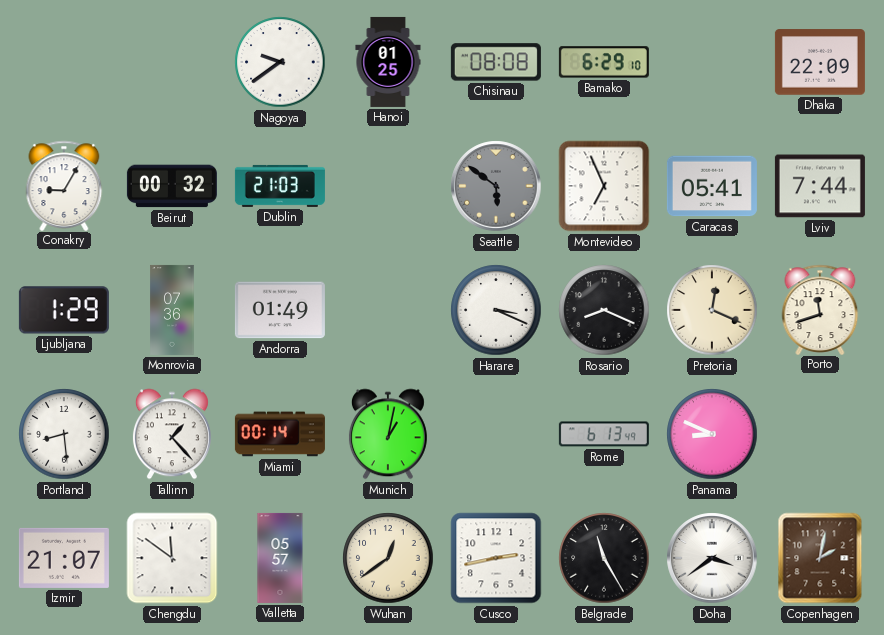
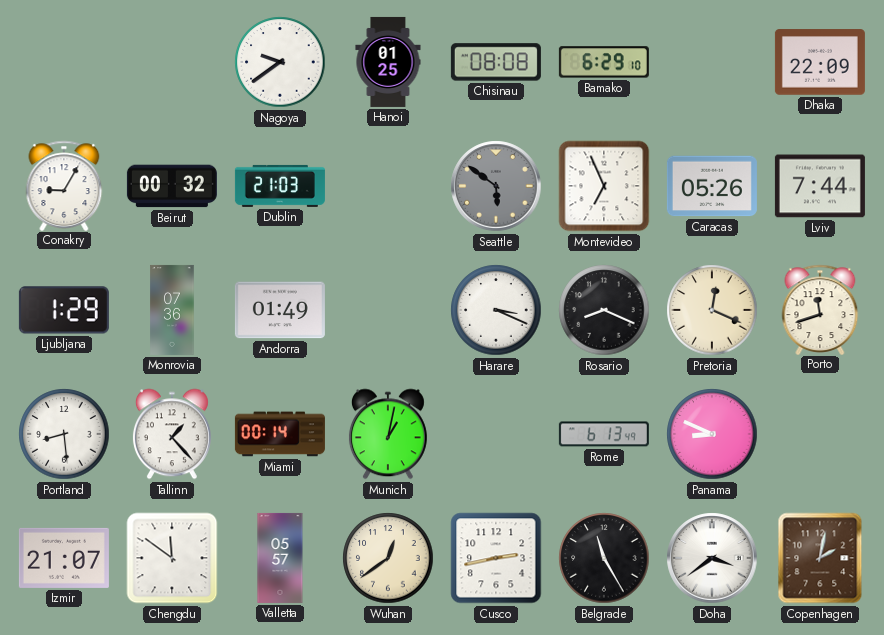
Caracas: 05:41 -> 05:26 (712, 186)
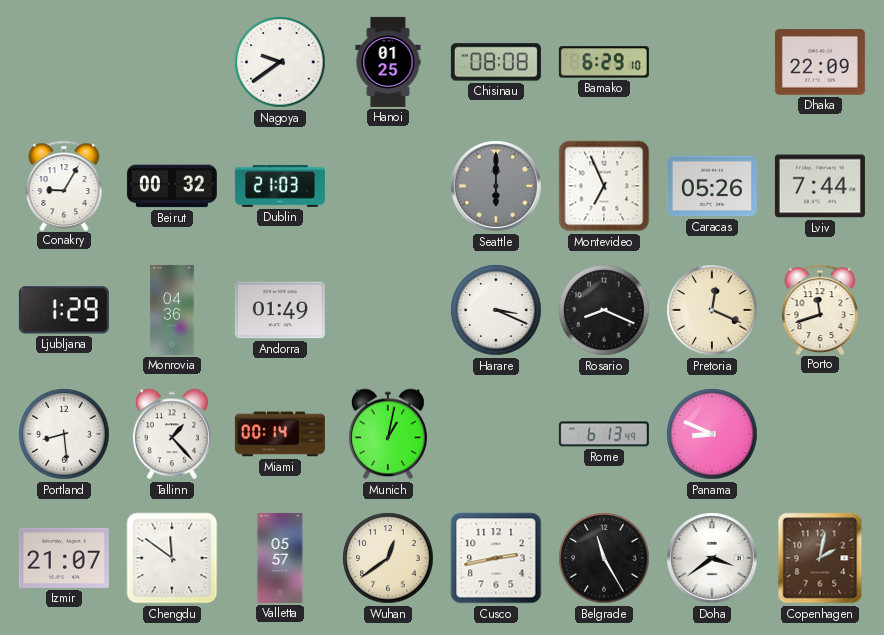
Seattle: 5:51 -> 6:00 (496, 186)
Monrovia: 07:36 -> 04:36 (172, 310)
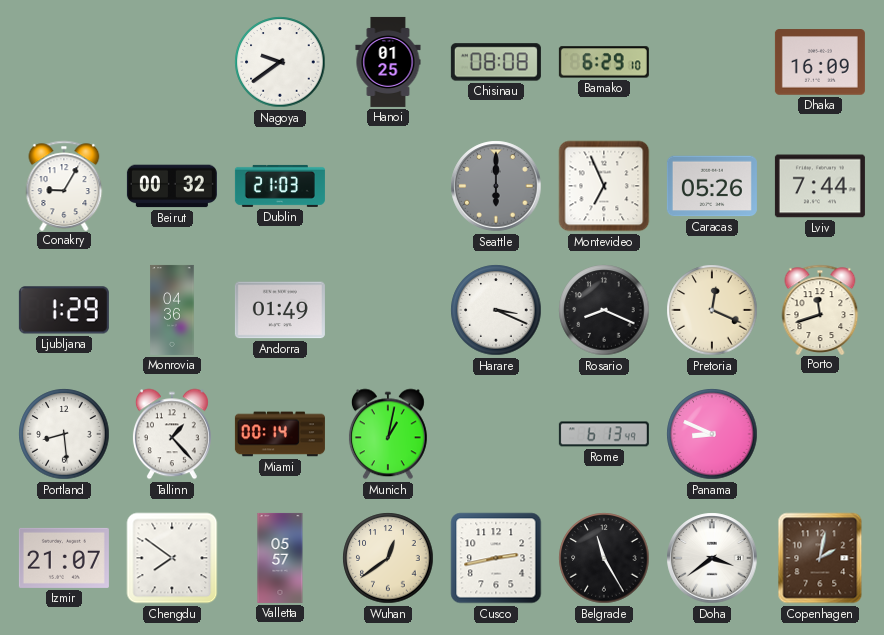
Dhaka: 22:09 -> 16:09 (820, 62)
Chengdu: 11:51 -> 7:51 (172, 558)
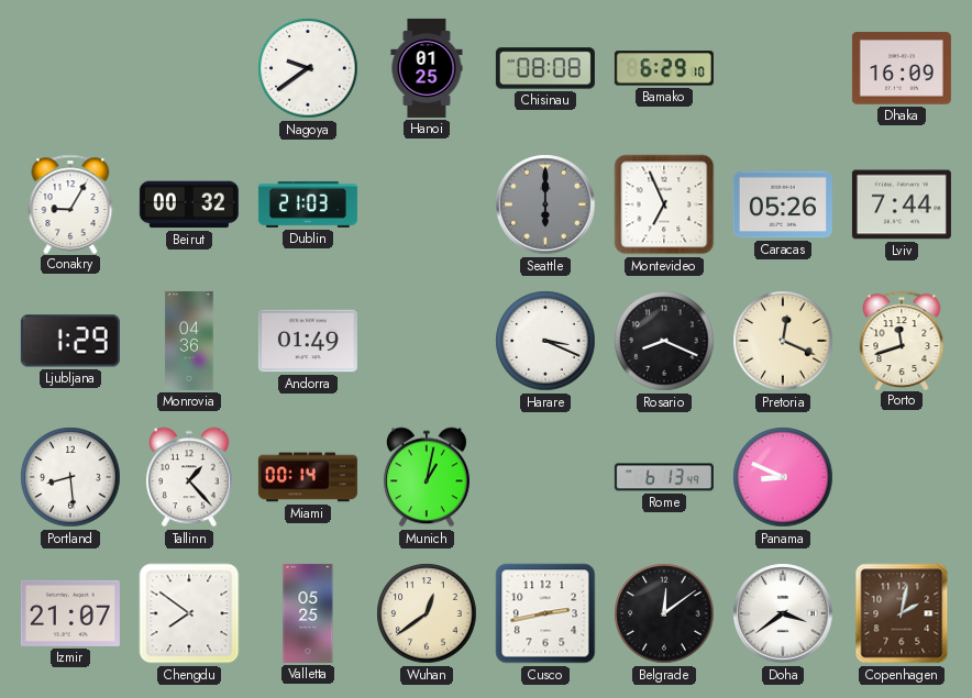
Valletta: 05:57 -> 05:25 (308, 613)
Belgrade: 11:25 -> 12:09 (664, 613)
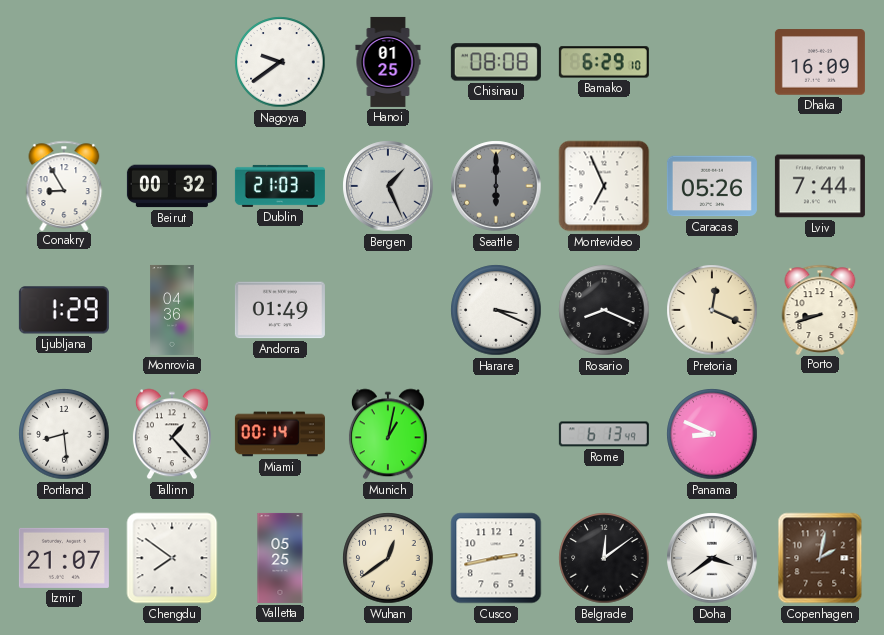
Conakry: 9:05 -> 8:55 (64, 185)
Bergen: none -> 1:26 (388, 186)
Porto: 11:42 -> 8:42 (820, 309)
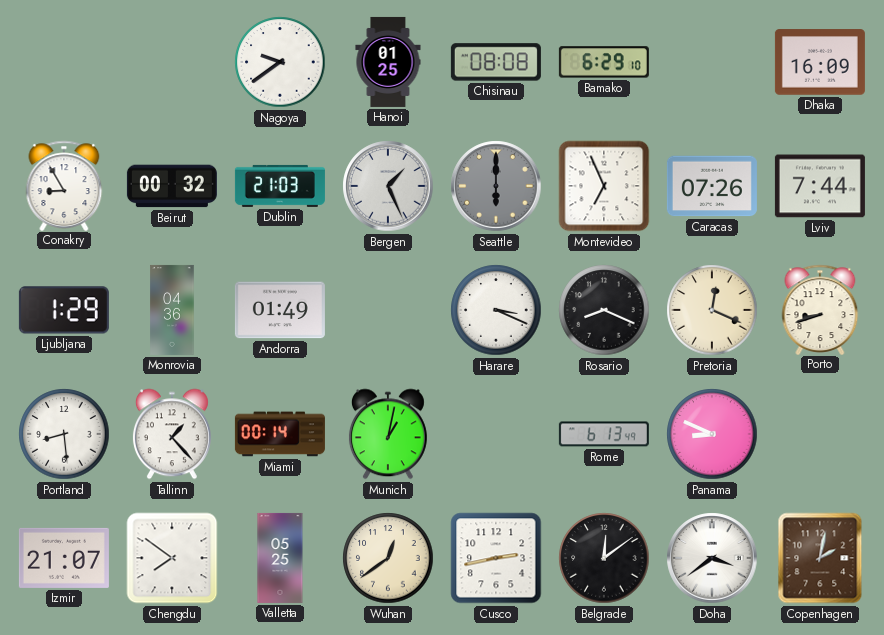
Caracas: 05:26 -> 07:26 (712, 186)
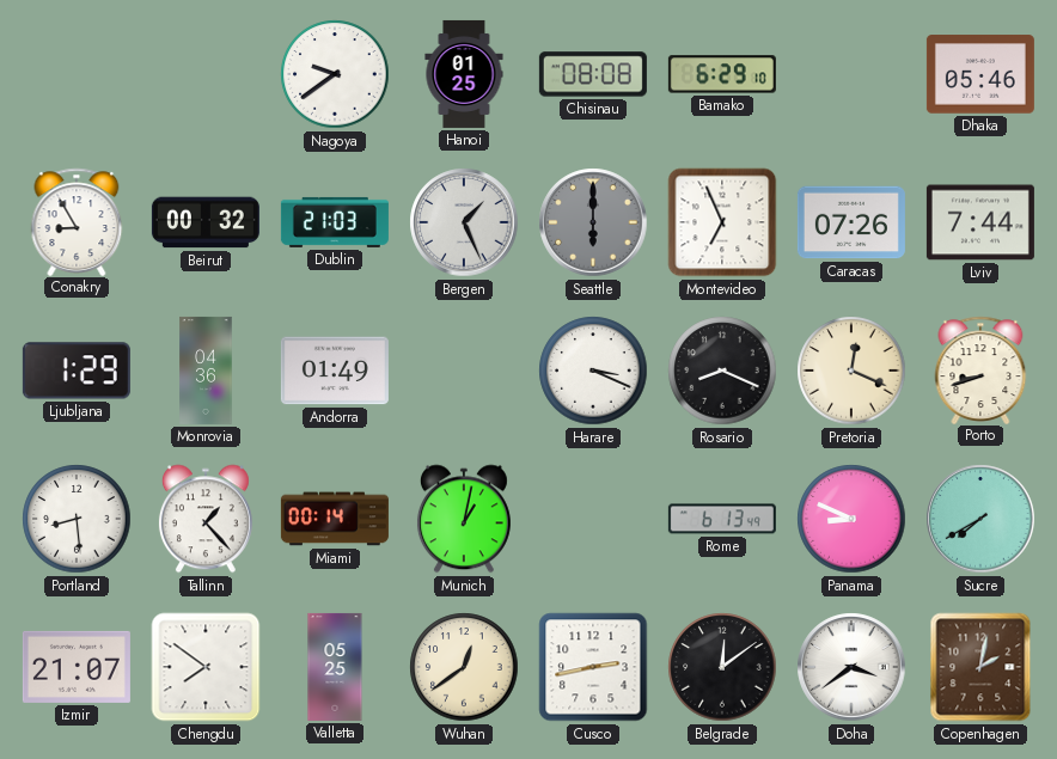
Dhaka: 16:09 -> 05:46 (980, 74)
Sucre: none -> 7:40 (980, 519)
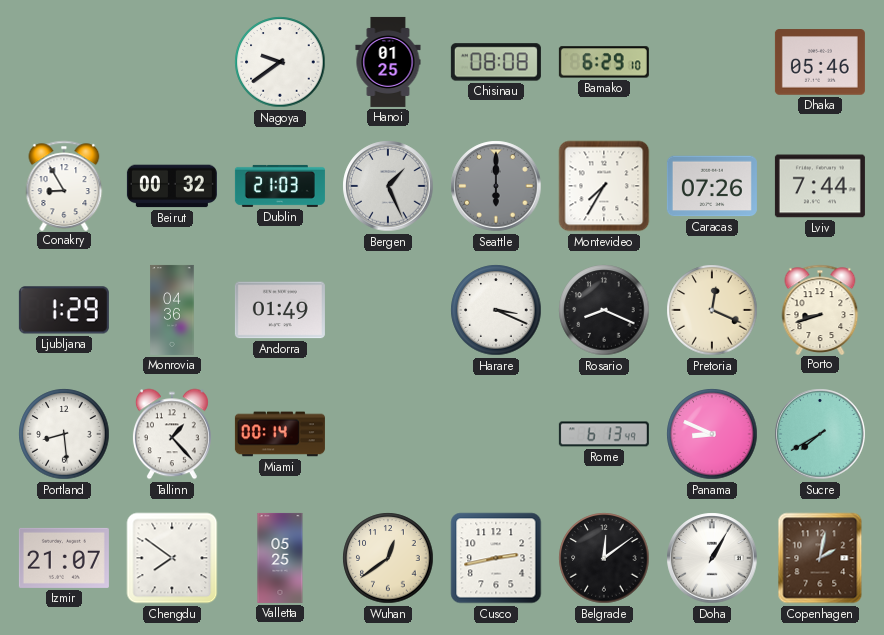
Montevideo: 6:56 -> 7:35 (604, 186)
Munich: 1:02 -> none (464, 519)
Doha: 3:39 -> 1:05 (712, 558)
